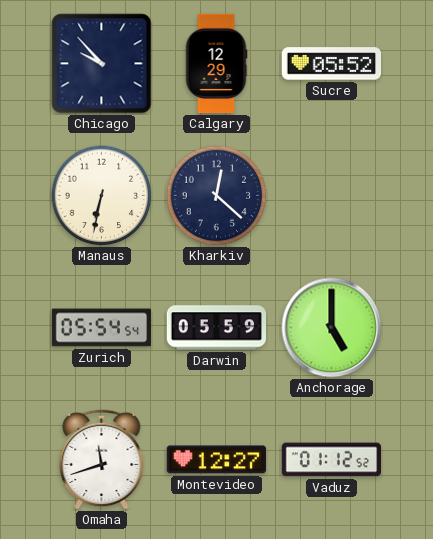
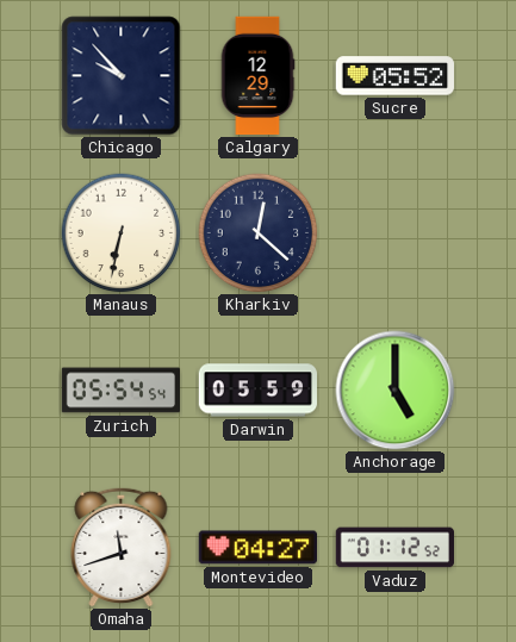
Montevideo: 12:27 -> 04:27 (257, 548)
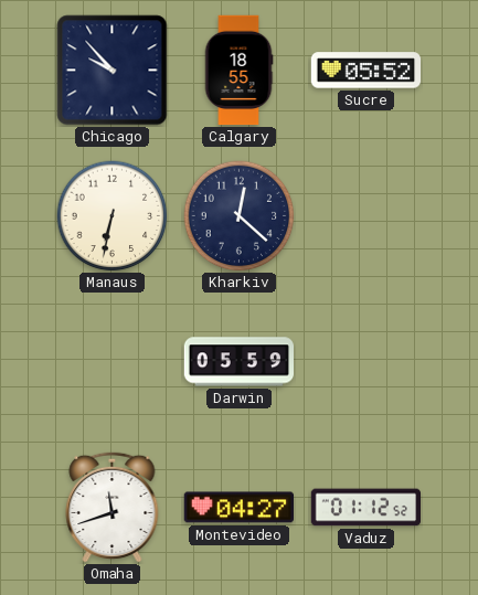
Calgary: 12:29 -> 18:55 (238, 71)
Zurich: 05:54 -> none (122, 391)
Anchorage: 5:00 -> none (396, 391)
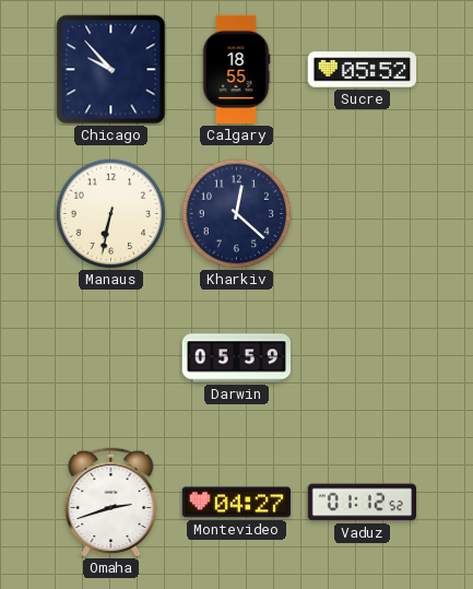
Omaha: 11:42 -> 2:42 (111, 502)
